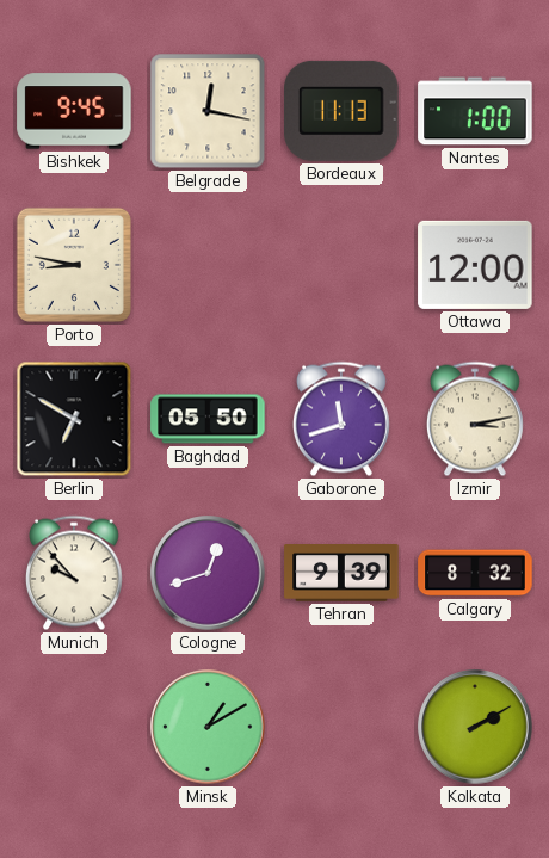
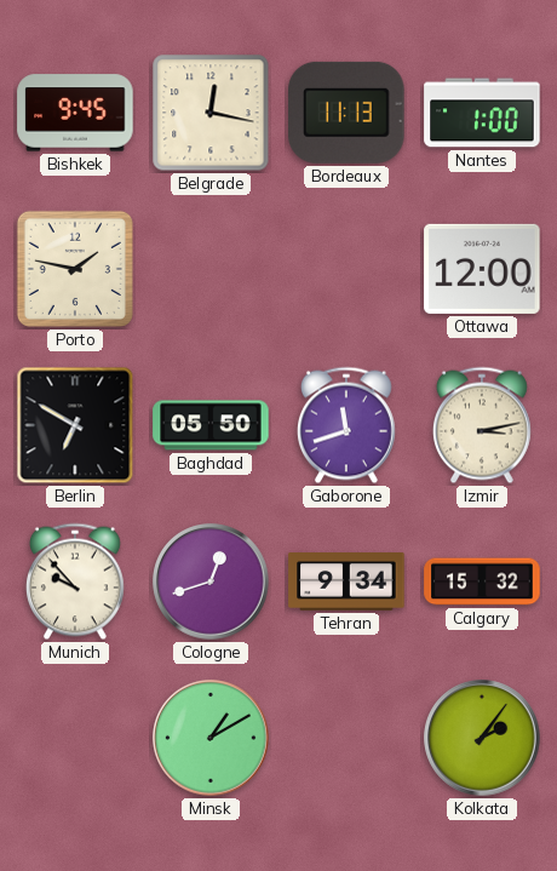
Porto: 8:47 -> 1:47 (75, 269)
Tehran: 9:39 -> 9:34 (346, 583)
Calgary: 8:32 -> 15:32 (482, 581)
Kolkata: 2:10 -> 2:06 (482, 738)
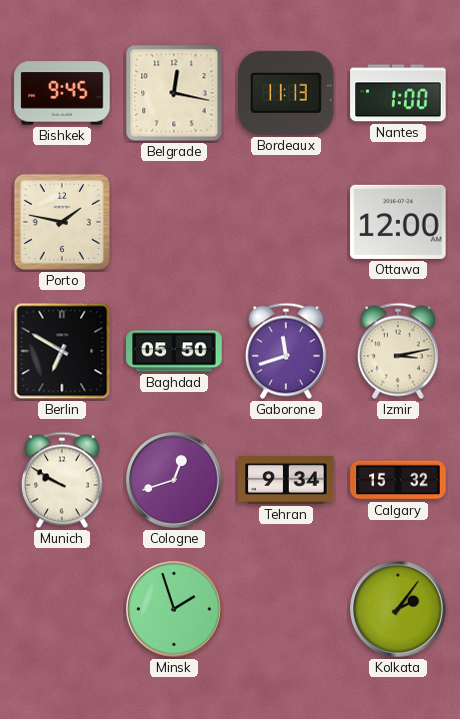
Munich: 9:53 -> 9:50 (62, 480)
Minsk: 1:10 -> 1:57 (174, 609)
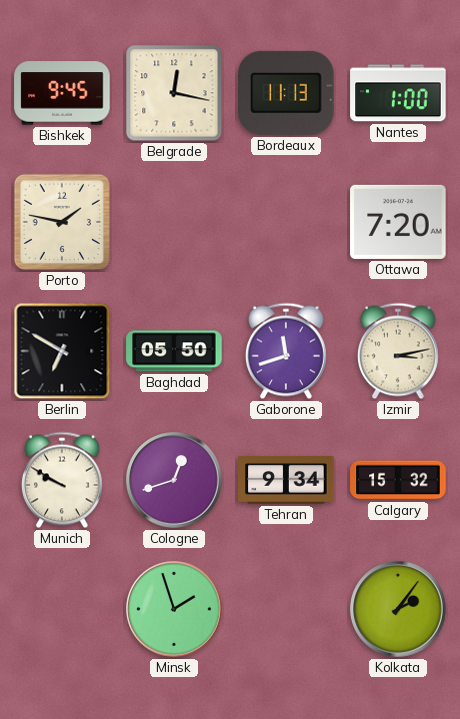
Ottawa: 12:00 -> 7:20 (398, 222)
